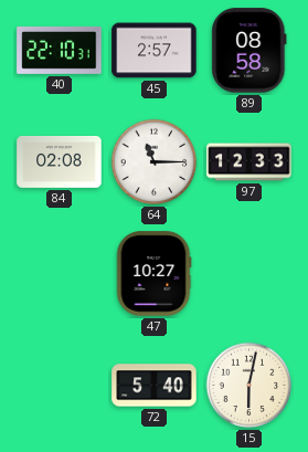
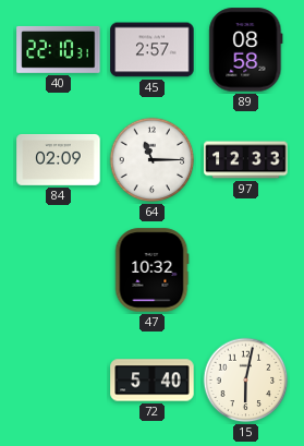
84: 02:08 -> 02:09 (59, 160)
47: 10:27 -> 10:32 (151, 270)
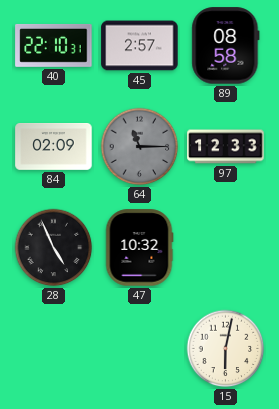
64 dial: white -> grey (140, 147)
28: none -> 4:56 (54, 248)
72: 5:40 -> none (153, 381)
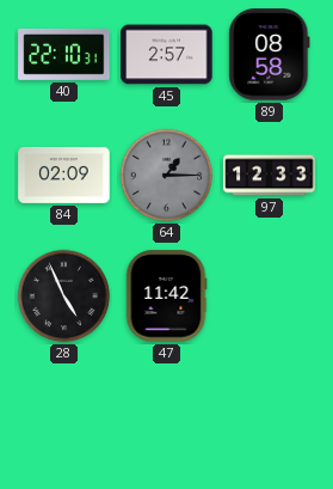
64: 11:15 -> 1:15 (167, 176)
47: 10:32 -> 11:42 (166, 297)
15: 6:02 -> none (226, 349)
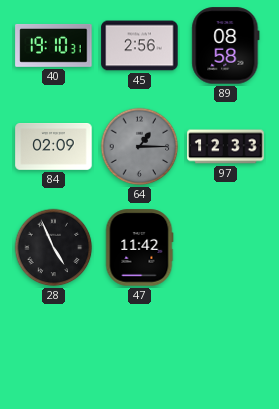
40: 22:10 -> 19:10 (54, 45)
45: 2:57 -> 2:56 (140, 46)
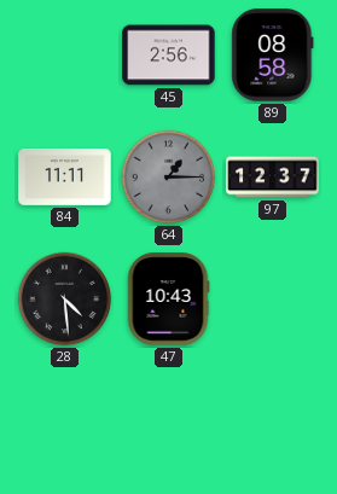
40: 19:10 -> none (54, 45)
84: 02:09 -> 11:11 (65, 178)
97: 12:33 -> 12:37 (273, 178)
28: 4:56 -> 4:29 (65, 300)
47: 11:42 -> 10:43 (168, 300)
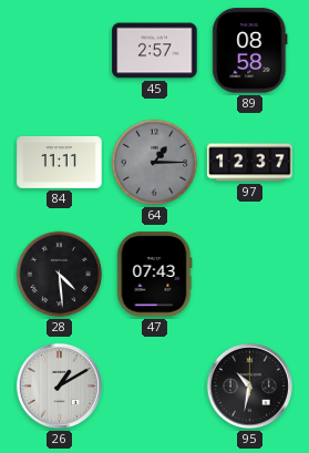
45: 2:56 -> 2:57 (155, 51)
47: 10:43 -> 07:43 (154, 275)
26: none -> 1:10 (59, 385)
95: none -> 10:32 (249, 385)
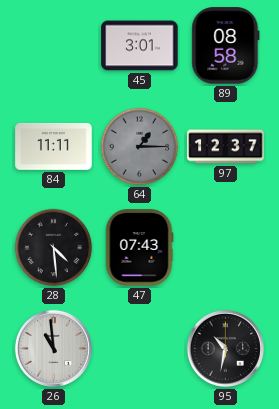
45: 2:57 -> 3:01 (140, 46)
26: 1:10 -> 10:59 (53, 348)
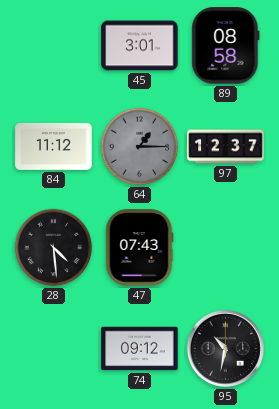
84: 11:11 -> 11:12 (54, 147)
26: 10:59 -> none (53, 348)
74: none -> 09:12 (140, 349)
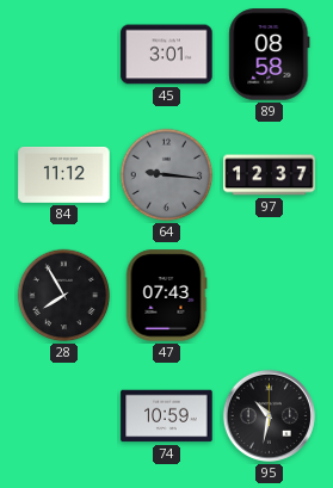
64: 1:15 -> 9:16 (167, 175)
28: 4:29 -> 7:55 (64, 296)
74: 09:12 -> 10:59 (167, 416)
